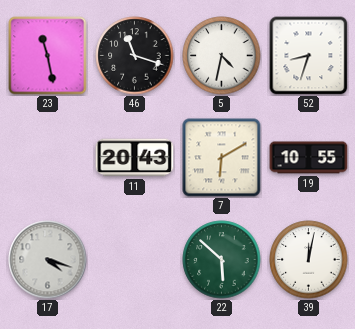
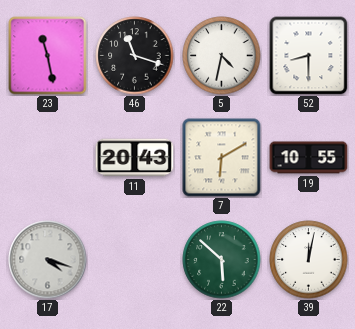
52: 8:33 -> 8:30 (309, 56)
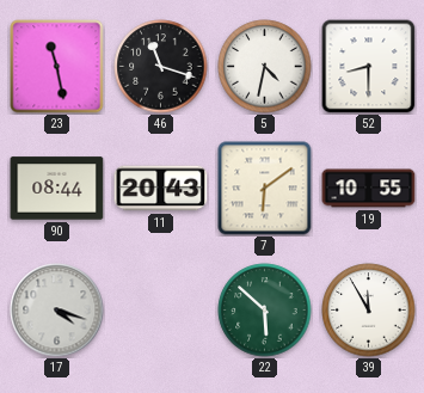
90: none -> 08:44 (57, 189)
7: 6:10 -> 6:09 (265, 189)
39: 12:02 -> 11:55 (369, 311)
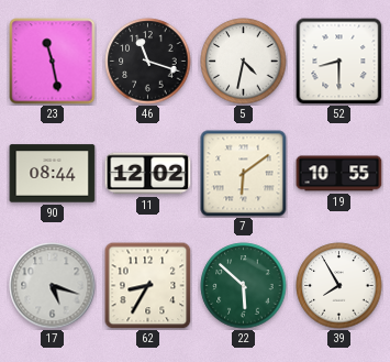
11: 20:43 -> 12:02 (148, 174)
17: 4:18 -> 5:18 (53, 286)
62: none -> 8:35 (148, 286)
39: 11:55 -> 7:55 (339, 286)
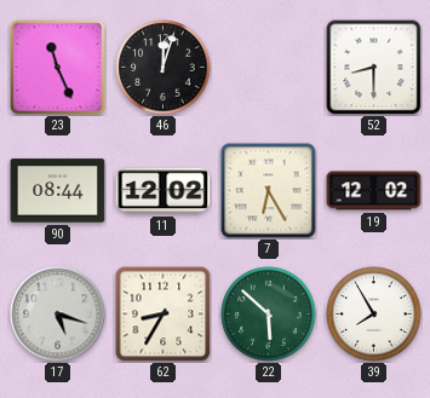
23: 11:28 -> 11:26 (58, 68)
46: 11:18 -> 12:03 (164, 68)
5: 4:32 -> none (244, 62)
7: 6:09 -> 6:25 (269, 191)
19: 10:55 -> 12:02 (374, 191)
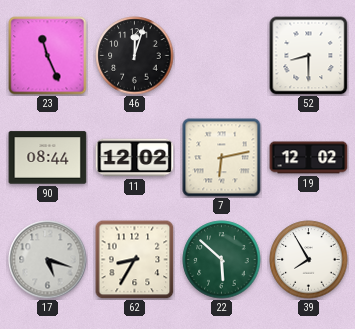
7: 6:25 -> 6:13 (222, 158)
